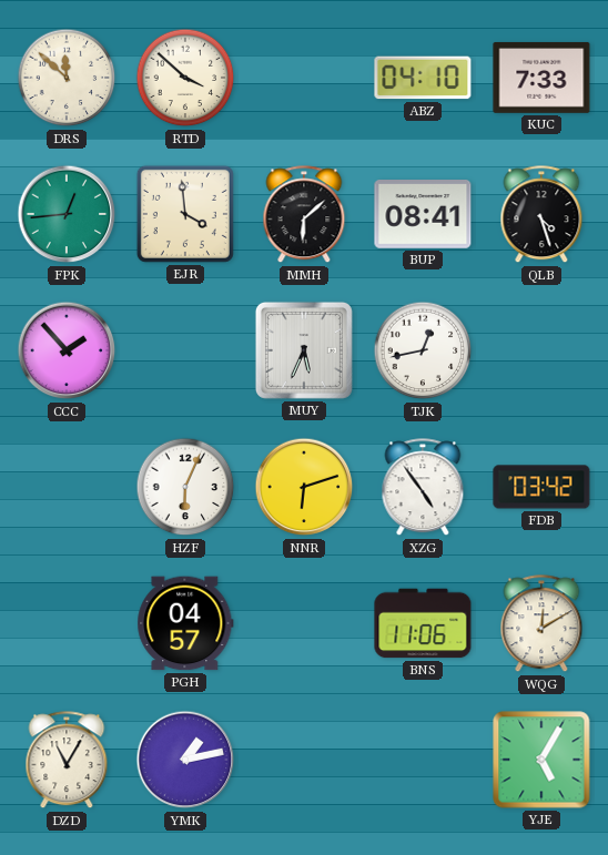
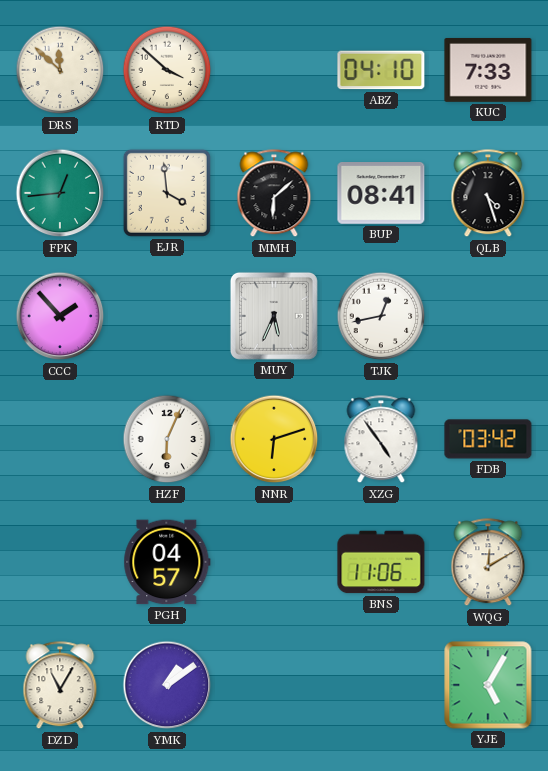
YMK: 1:13 -> 1:09 (167, 685)
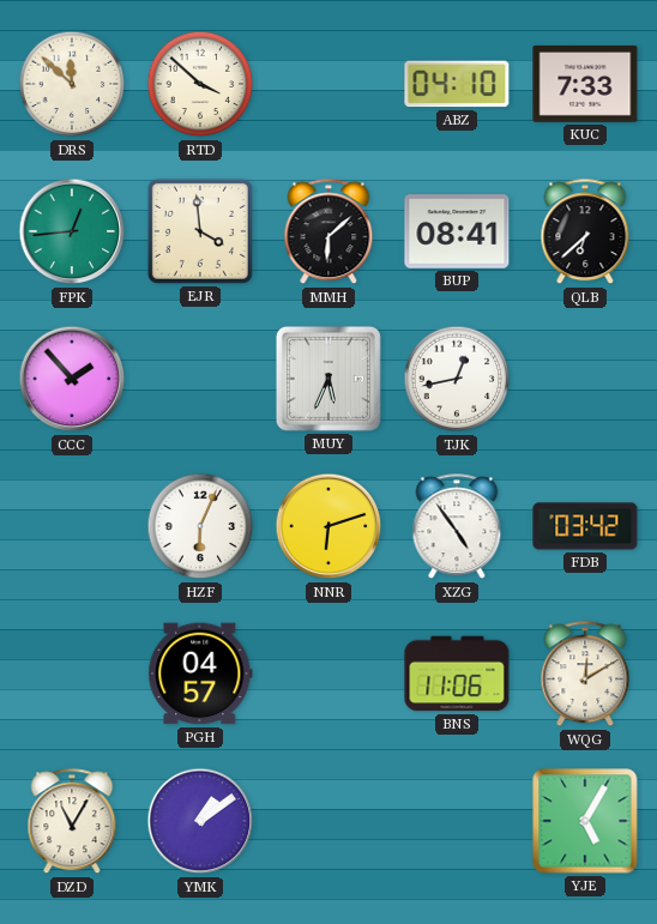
QLB: 4:27 -> 6:38 (585, 232)
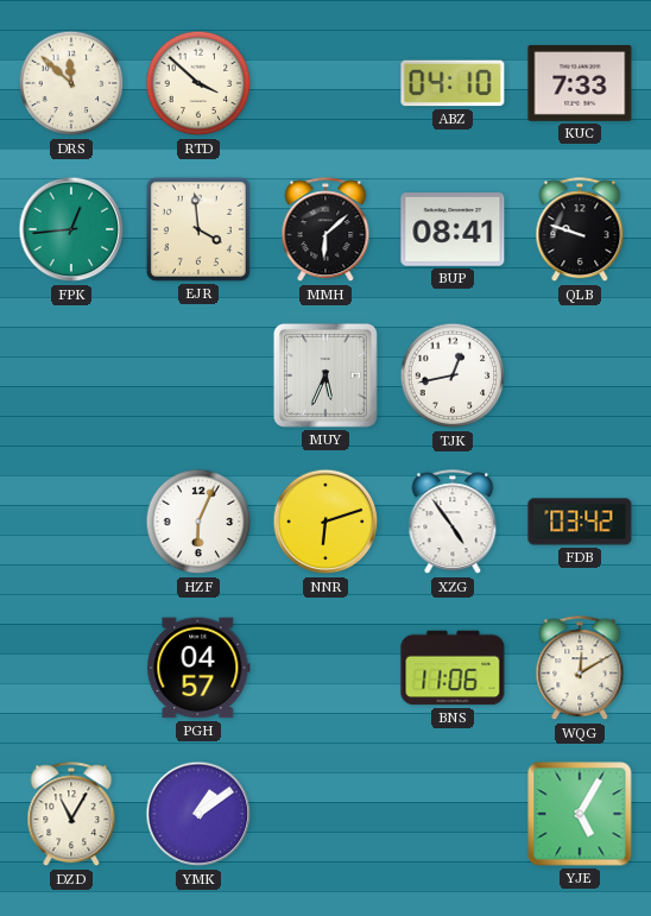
QLB: 6:38 -> 9:48 (580, 230)
CCC: 1:53 -> none (72, 379)
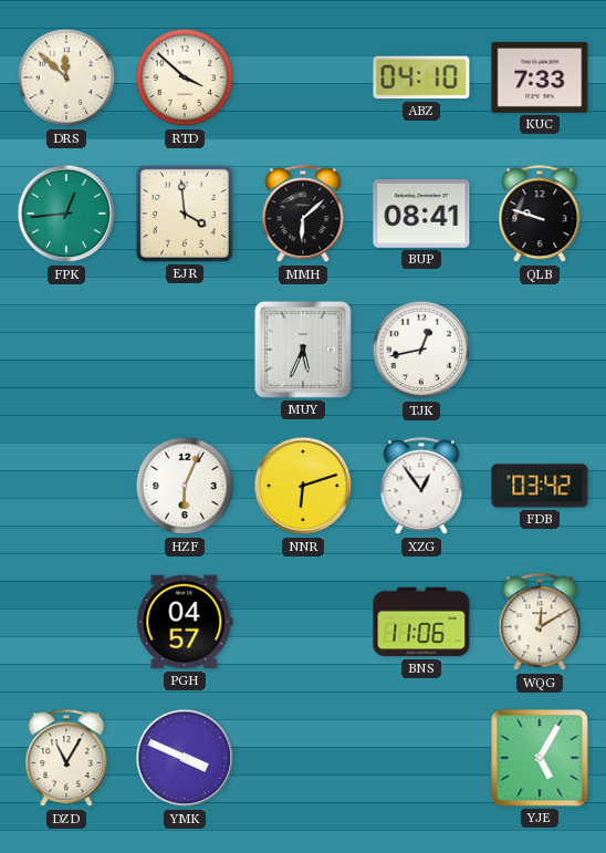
XZG: 4:54 -> 12:54 (421, 487)
YMK: 1:09 -> 3:49 (185, 758)
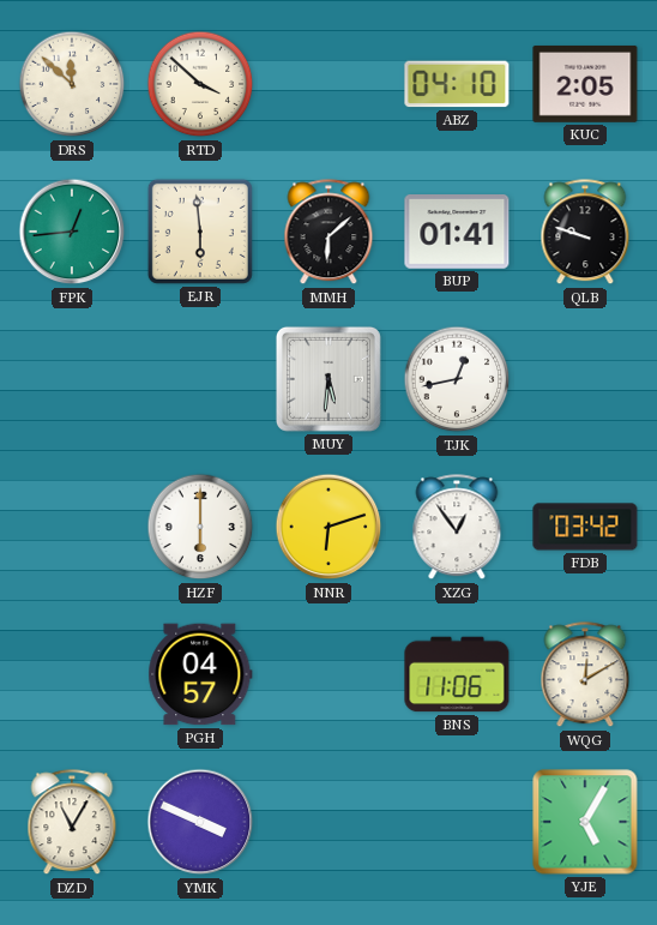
KUC: 7:33 -> 2:05 (585, 84)
EJR: 3:59 -> 5:59 (200, 232)
BUP: 08:41 -> 01:41 (457, 233)
MUY: 5:34 -> 5:31 (328, 379)
HZF: 6:04 -> 6:00 (200, 527)
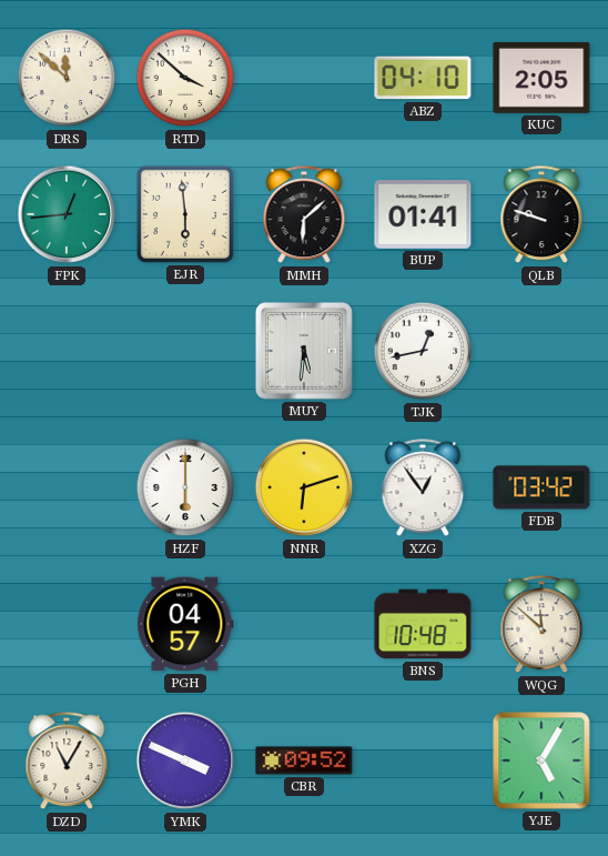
BNS: 11:06 -> 10:48 (423, 624)
WQG: 12:10 -> 11:52 (541, 625)
CBR: none -> 09:52 (304, 761)
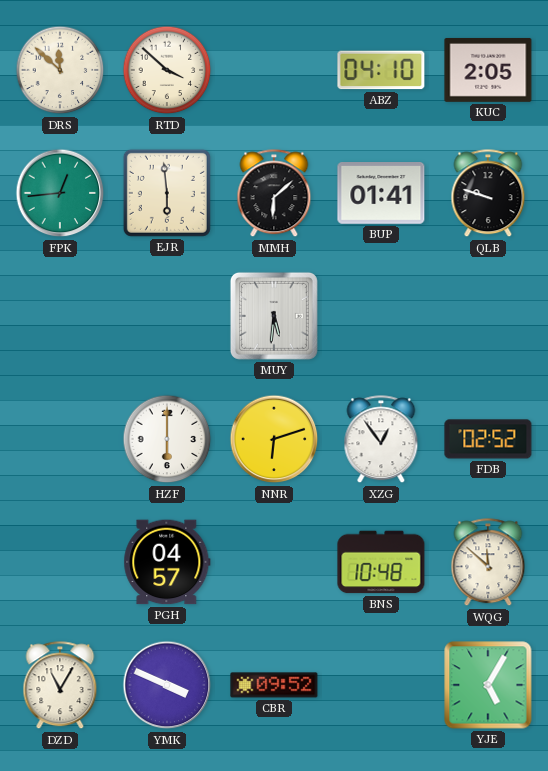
TJK: 12:43 -> none (423, 351)
FDB: 03:42 -> 02:52 (488, 439)
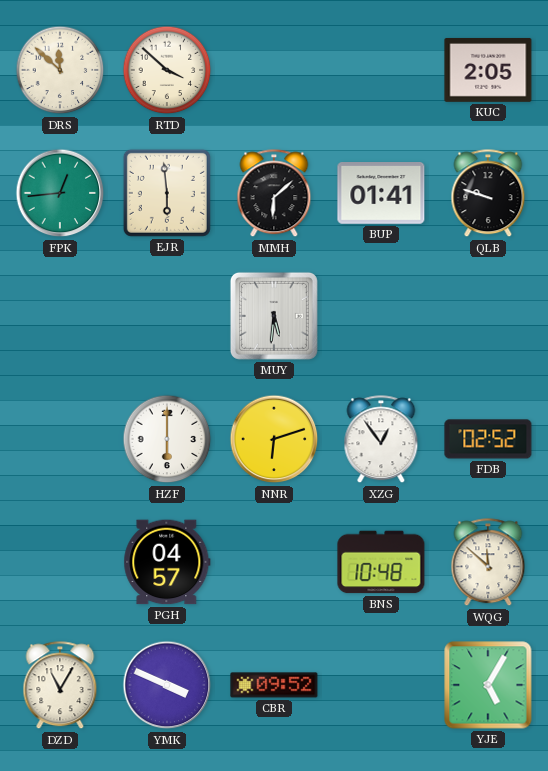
ABZ: 04:10 -> none (381, 70)
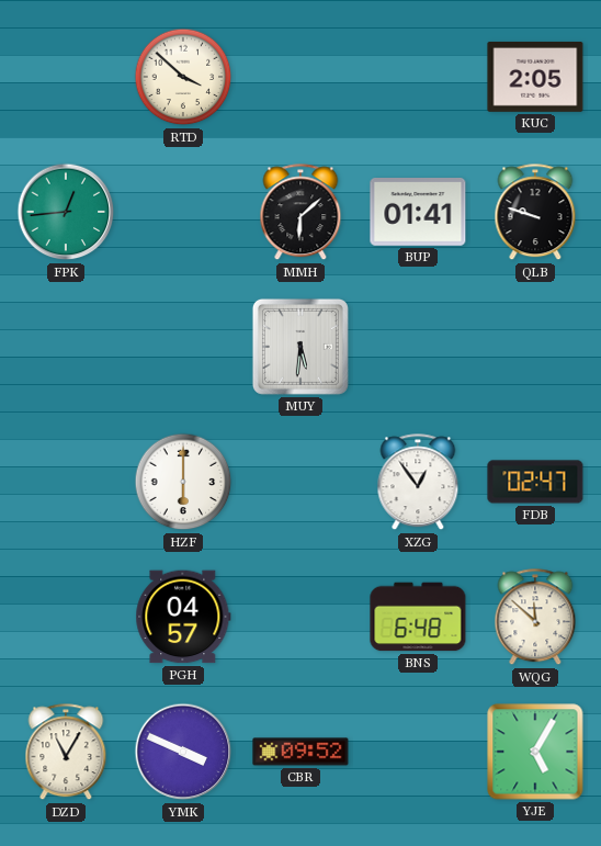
DRS: 11:52 -> none (60, 70)
EJR: 5:59 -> none (167, 193)
NNR: 6:12 -> none (274, 439)
FDB: 02:52 -> 02:47 (535, 482)
BNS: 10:48 -> 6:48 (418, 617)
